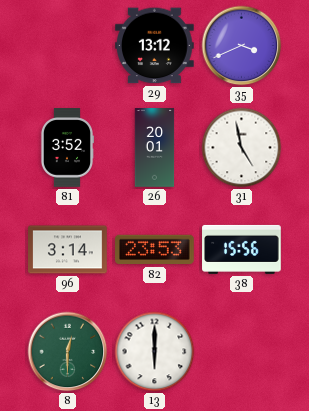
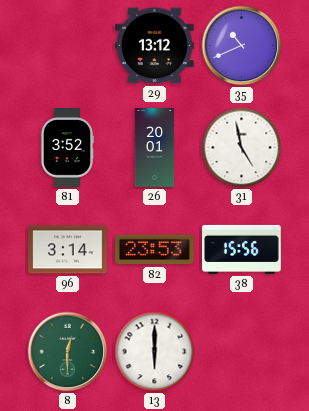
35: 3:41 -> 10:41 (242, 46)
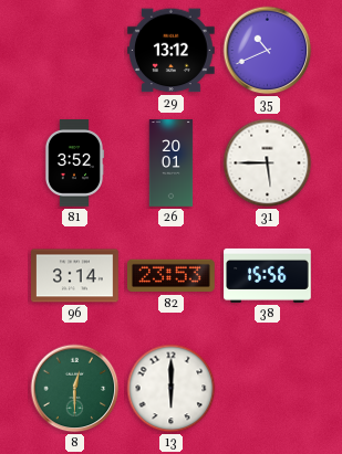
31: 4:58 -> 5:45 (268, 163)
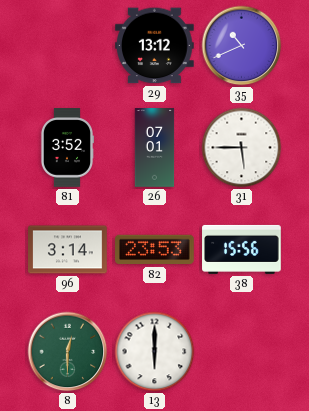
26: 20:01 -> 07:01 (155, 148)
